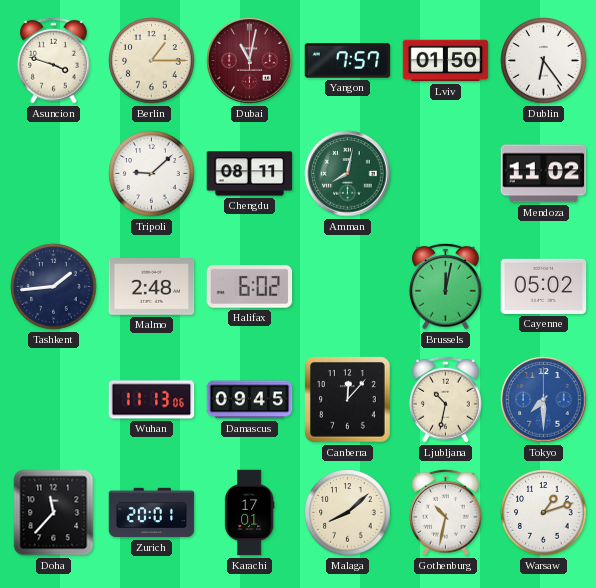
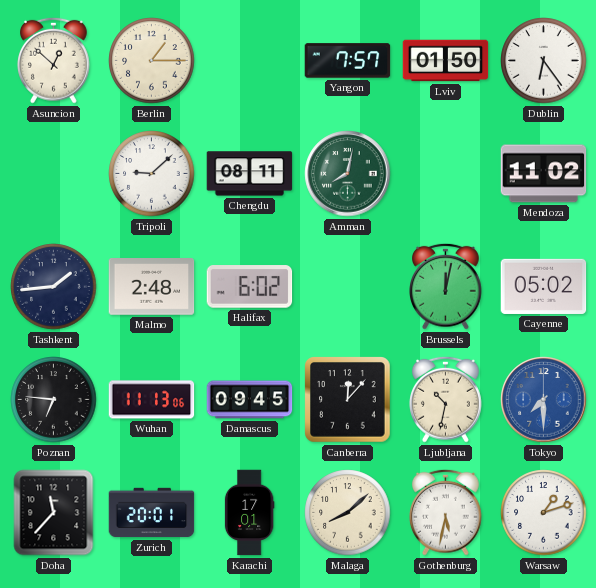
Asuncion: 3:48 -> 12:52 (54, 60)
Dubai: 11:02 -> none (250, 61)
Poznan: none -> 6:46 (54, 400)
Gothenburg: 10:32 -> 5:32 (446, 512)
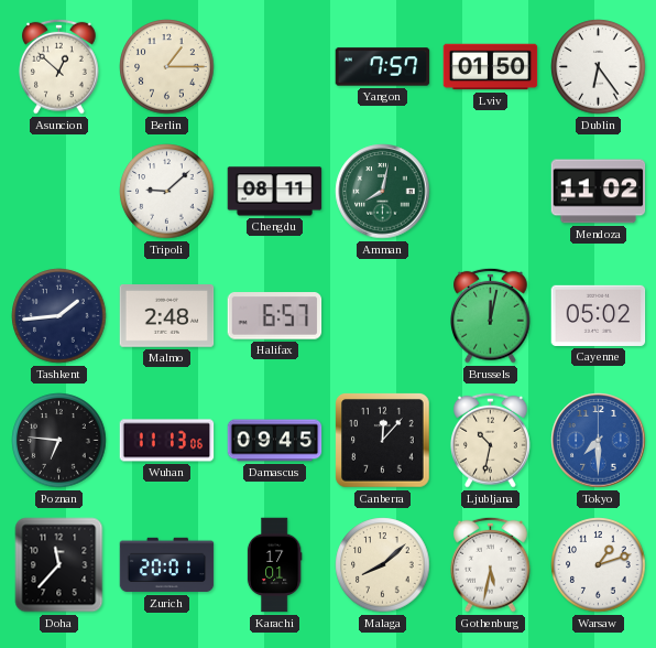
Halifax: 6:02 -> 6:57 (275, 316)
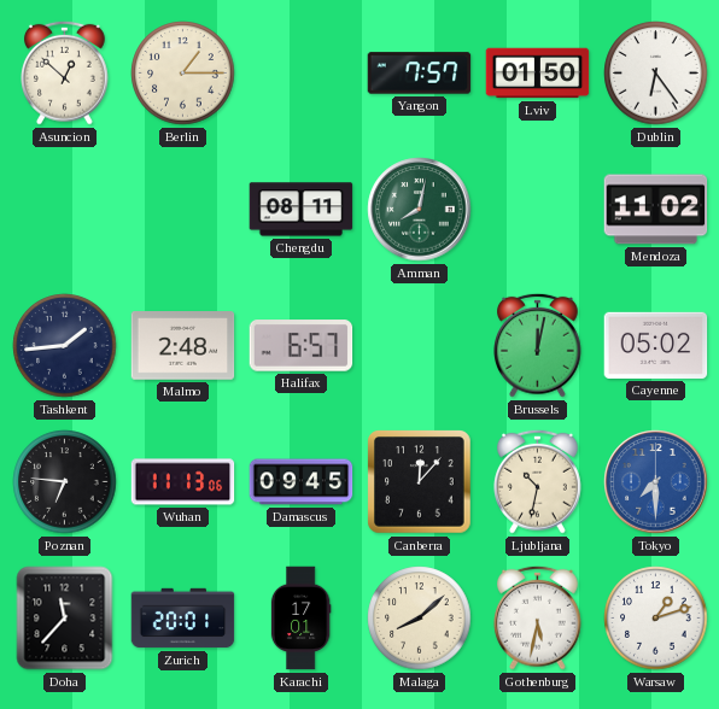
Tripoli: 9:08 -> none (167, 192)
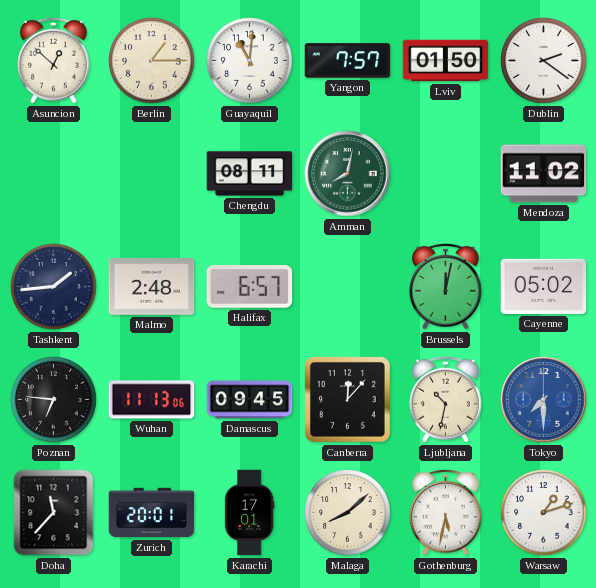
Guayaquil: none -> 11:01 (250, 61)
Dublin: 6:24 -> 2:21 (544, 61)
